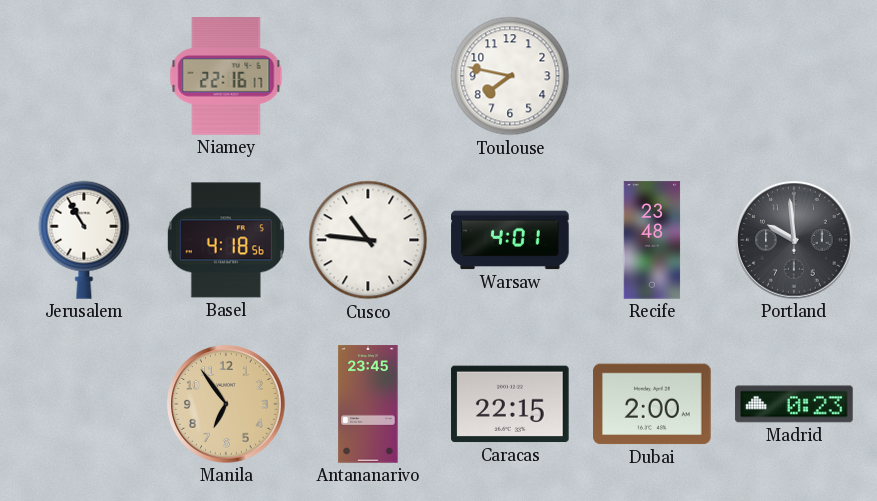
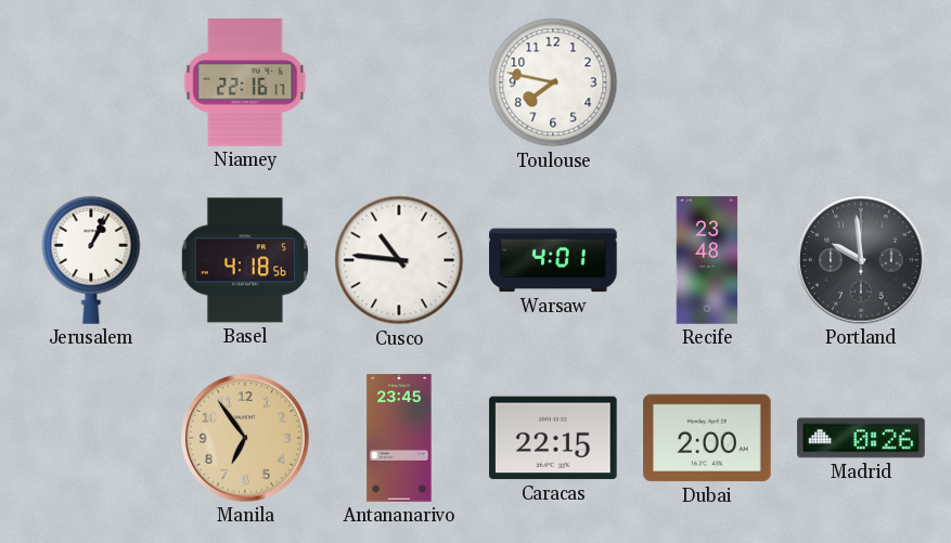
Jerusalem: 10:55 -> 1:04 (91, 260)
Madrid: 0:23 -> 0:26 (861, 438)
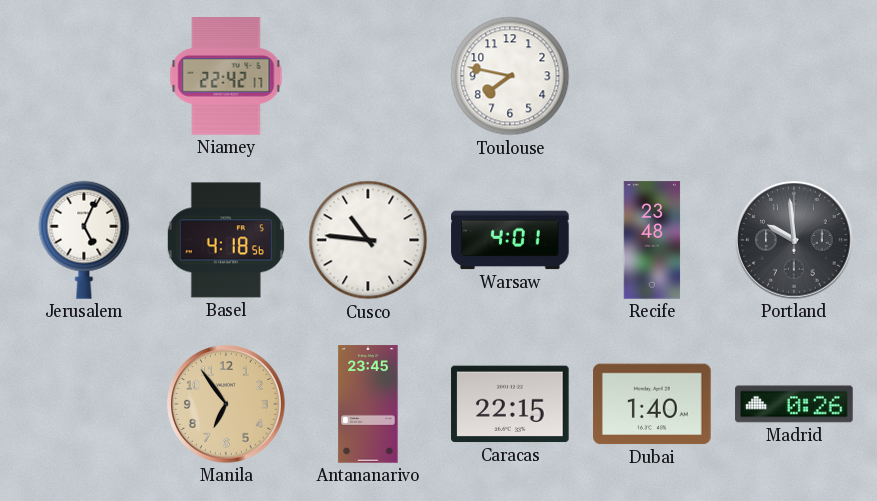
Niamey: 22:16 -> 22:42 (226, 76)
Jerusalem: 1:04 -> 5:04 (84, 240)
Dubai: 2:00 -> 1:40 (652, 404)
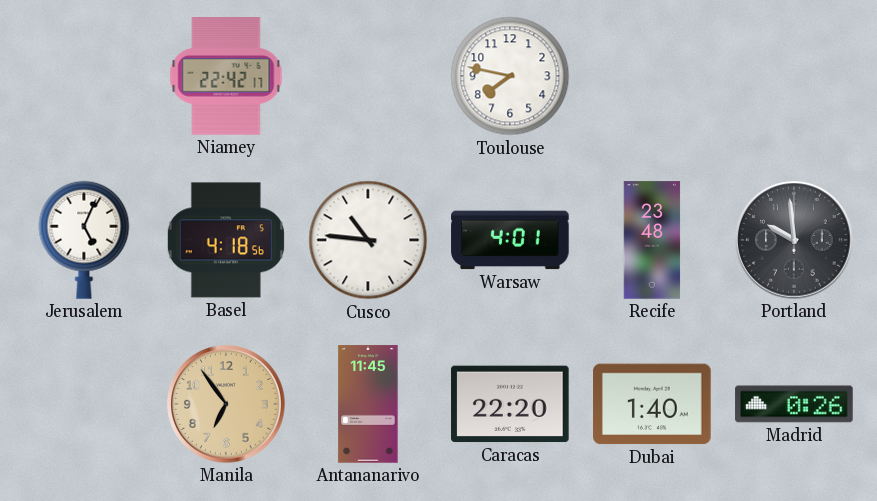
Antananarivo: 23:45 -> 11:45 (368, 404)
Caracas: 22:15 -> 22:20 (510, 404)
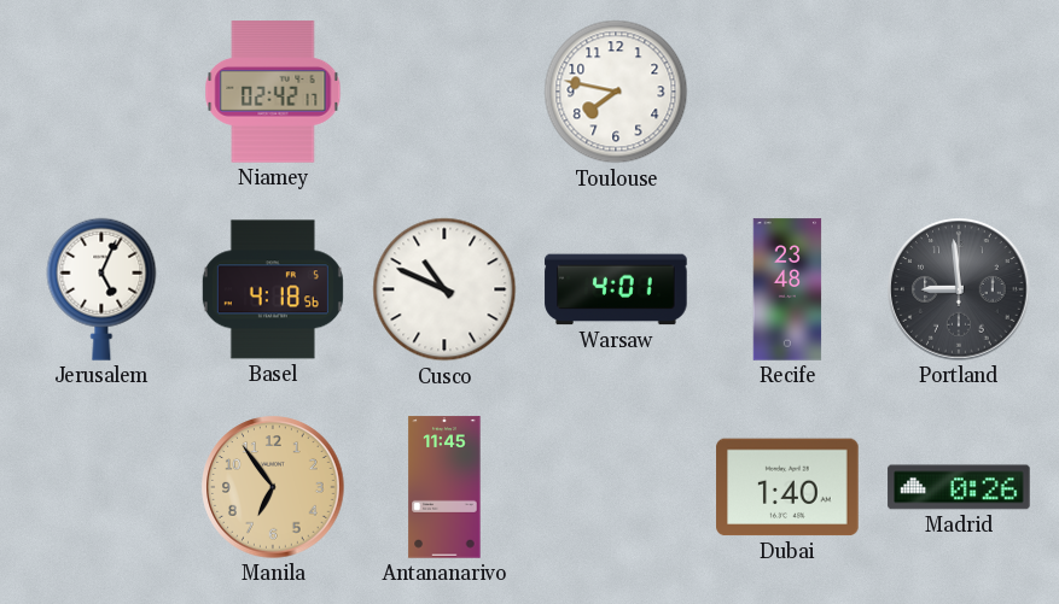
Niamey: 22:42 -> 02:42 (273, 92)
Cusco: 10:46 -> 10:49 (444, 289)
Portland: 9:59 -> 8:59 (959, 289)
Caracas: 22:20 -> none (510, 404)
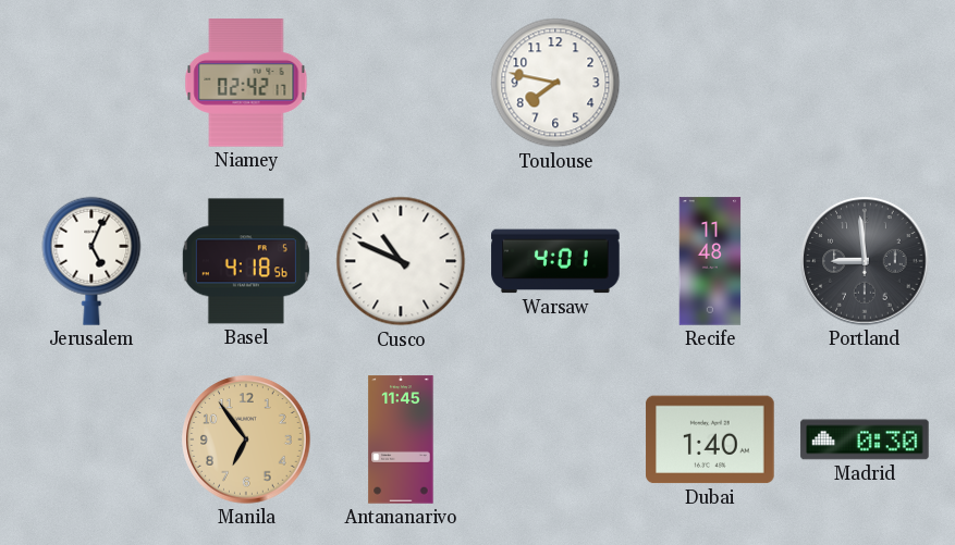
Recife: 23:48 -> 11:48 (710, 261)
Madrid: 0:26 -> 0:30 (865, 439)
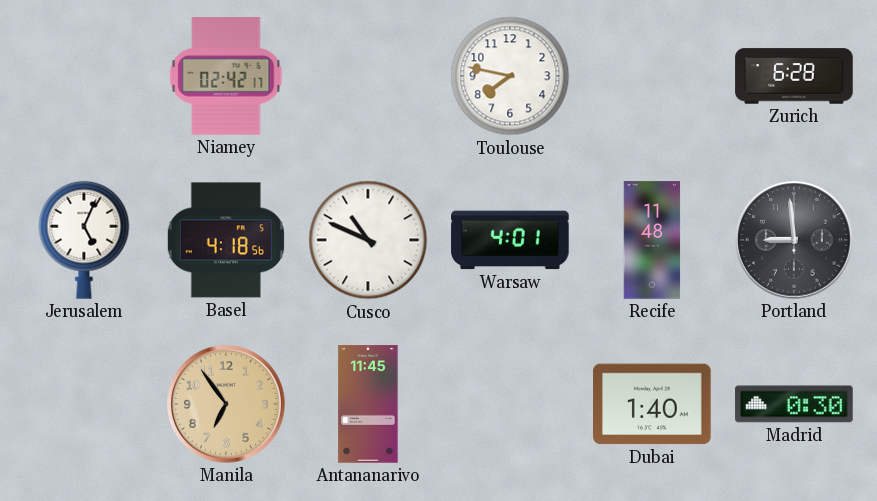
Zurich: none -> 6:28 (794, 76)
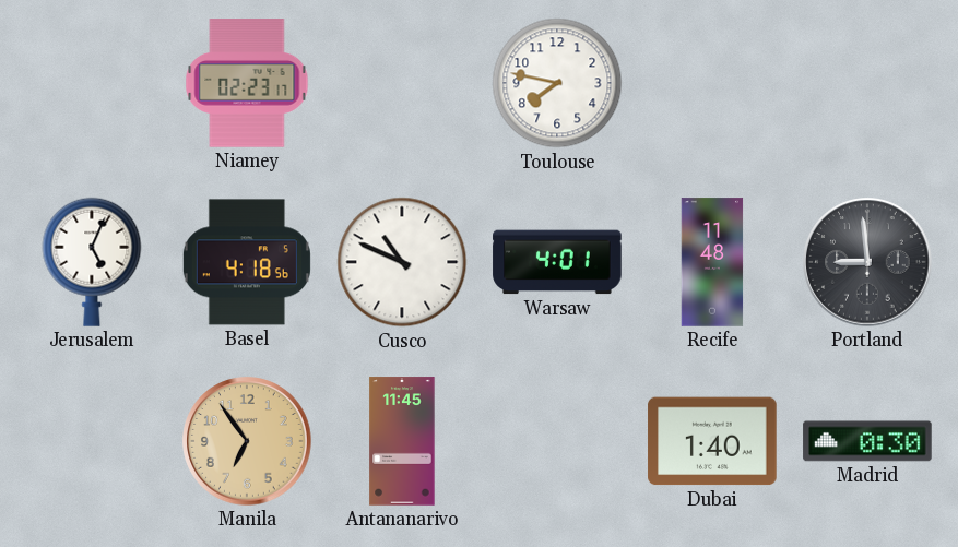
Niamey: 02:42 -> 02:23 (247, 83)
Zurich: 6:28 -> none (794, 76)
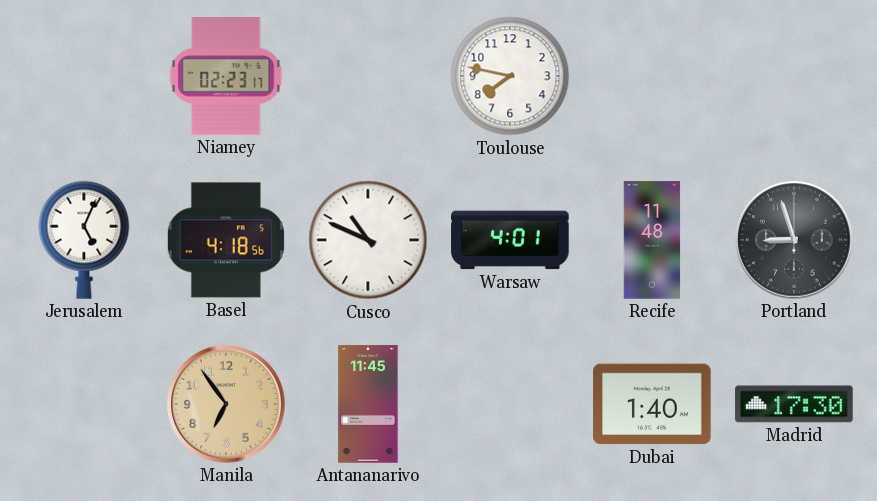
Portland: 8:59 -> 8:57 (794, 240)
Madrid: 0:30 -> 17:30 (794, 404)
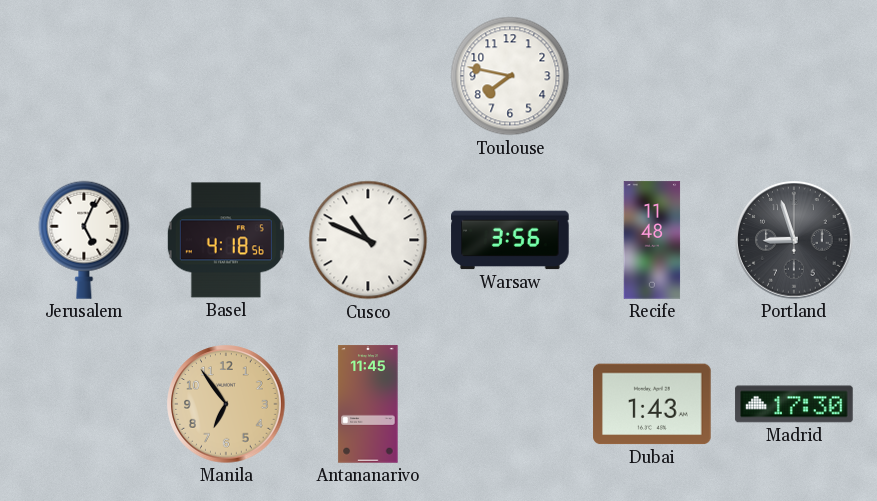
Niamey: 02:23 -> none (226, 76)
Warsaw: 4:01 -> 3:56 (510, 240)
Dubai: 1:40 -> 1:43 (652, 404)
